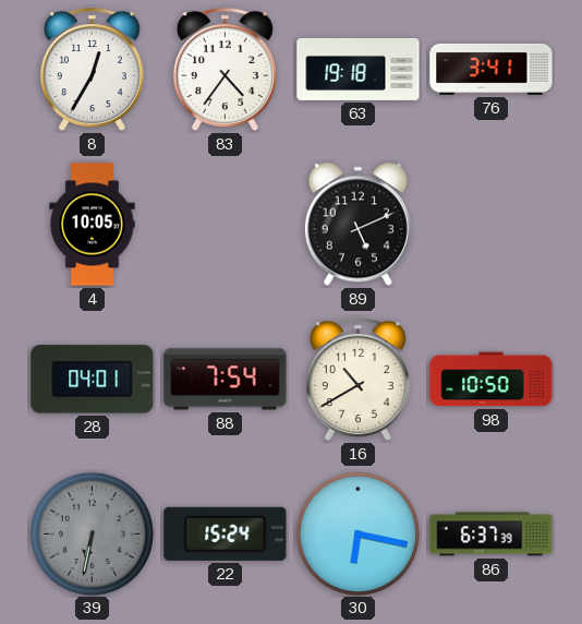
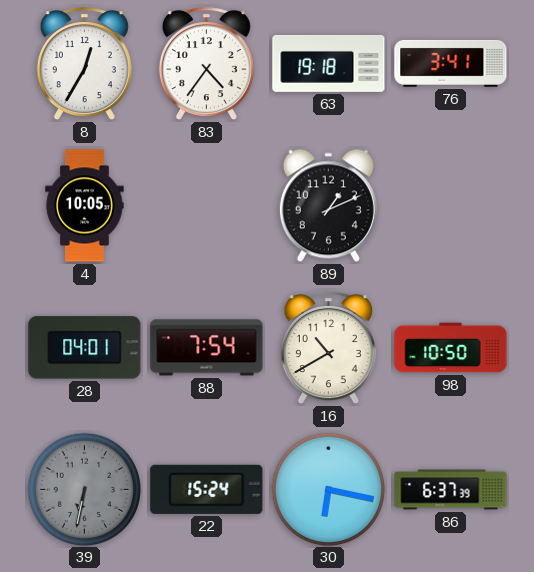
89: 5:11 -> 1:11 (328, 206)
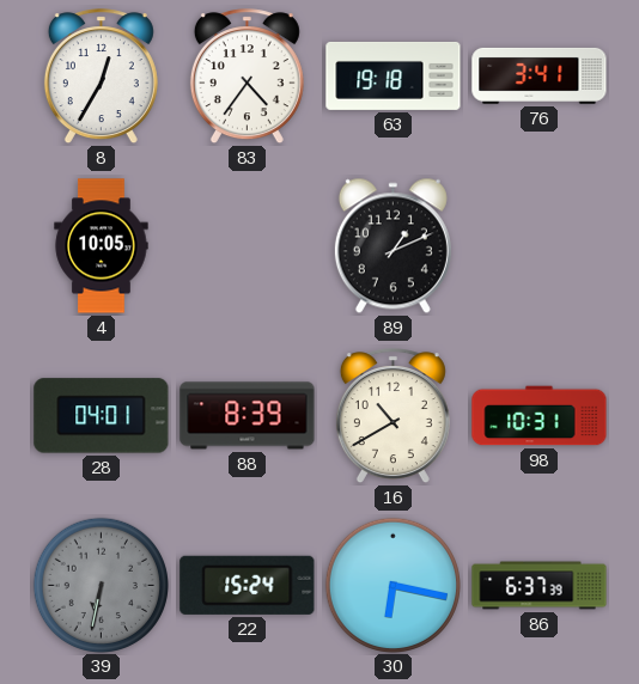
88: 7:54 -> 8:39 (248, 416)
98: 10:50 -> 10:31 (540, 416)
